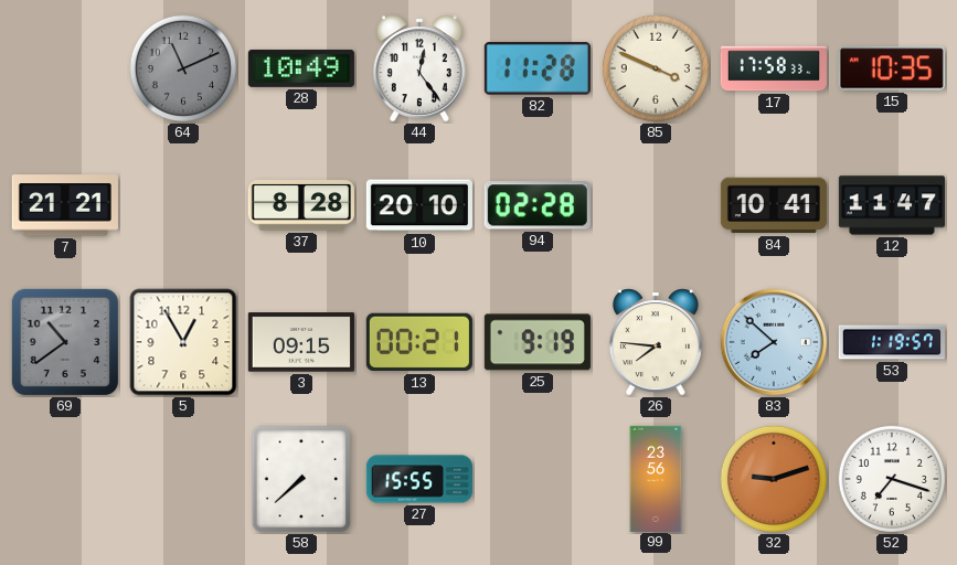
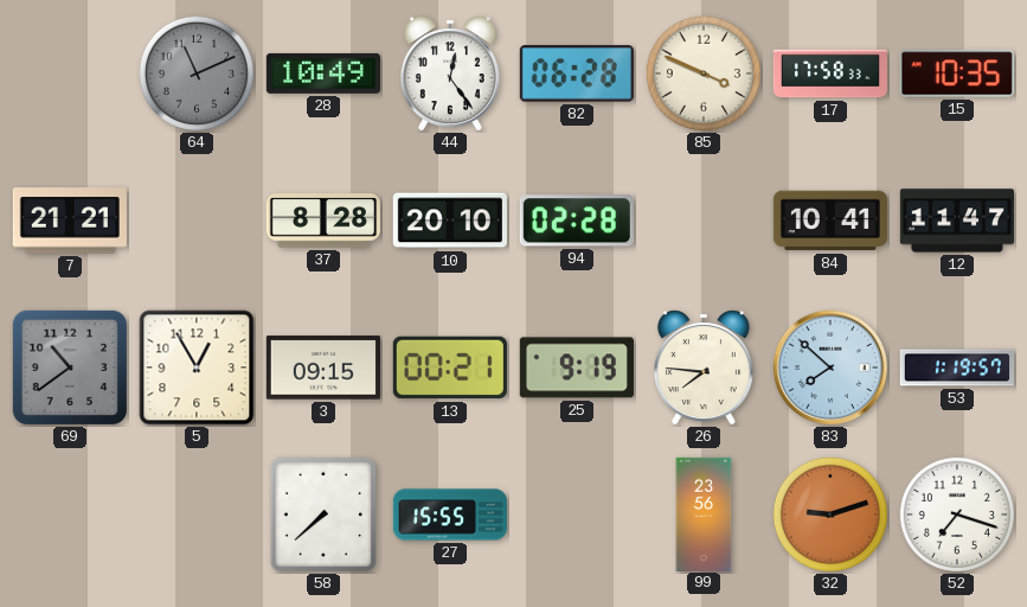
82: 11:28 -> 06:28 (577, 74)
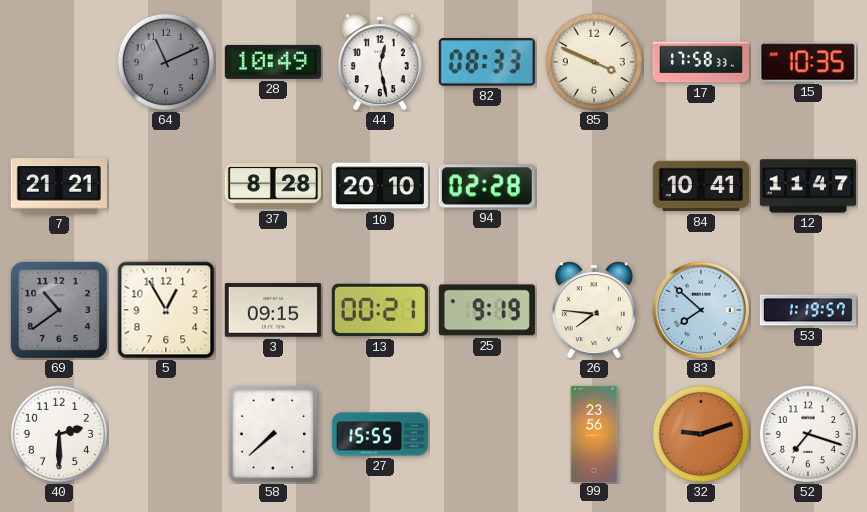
44: 12:24 -> 12:28 (380, 62)
82: 06:28 -> 08:33 (487, 62)
40: none -> 2:30 (59, 434)
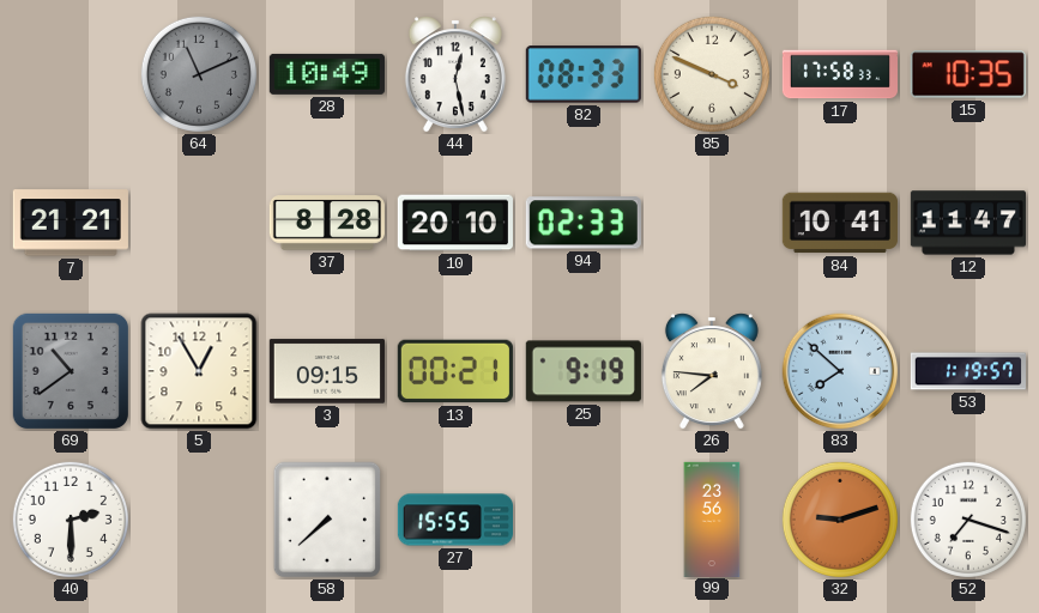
94: 02:28 -> 02:33 (584, 223)
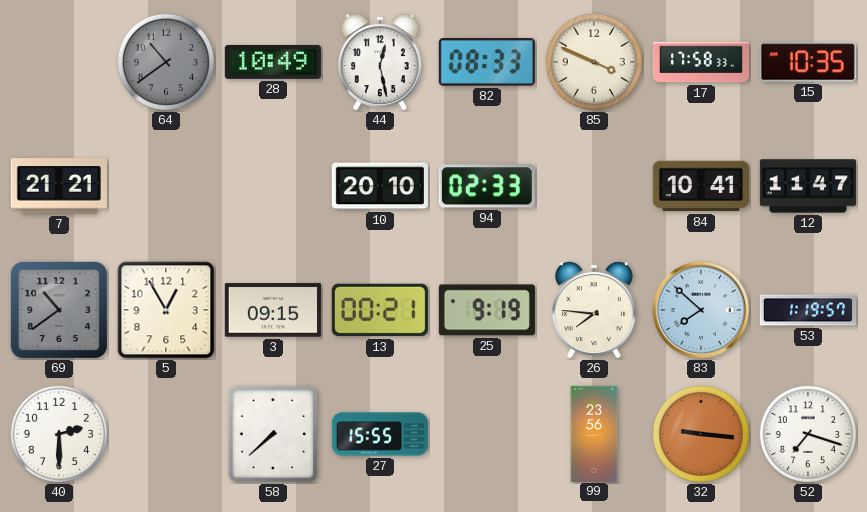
64: 11:11 -> 10:39 (166, 62)
37: 8:28 -> none (327, 223)
32: 9:12 -> 9:16 (701, 434)
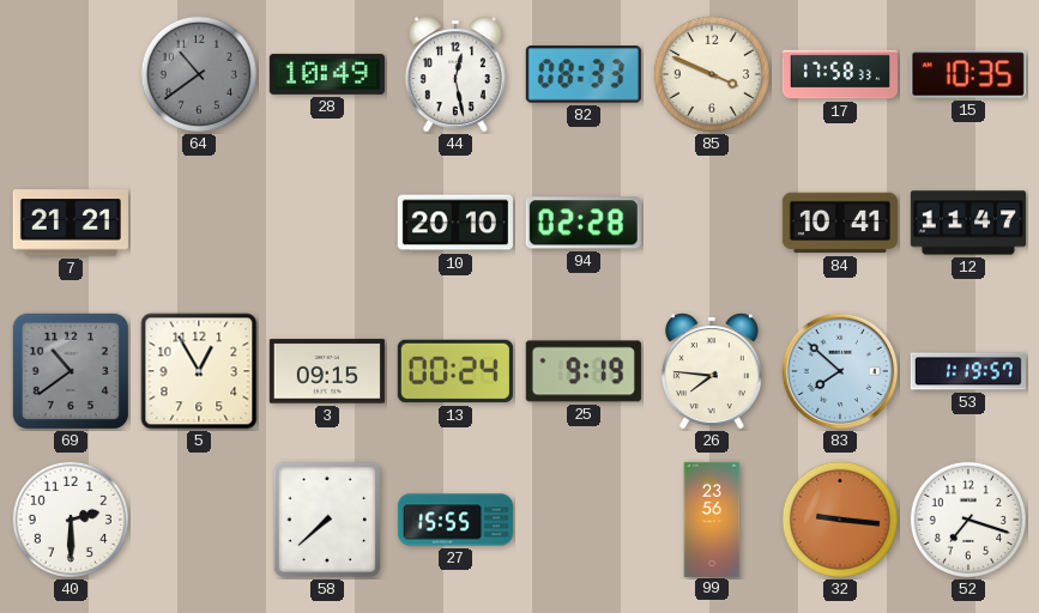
94: 02:33 -> 02:28 (584, 223)
13: 00:21 -> 00:24 (455, 371)
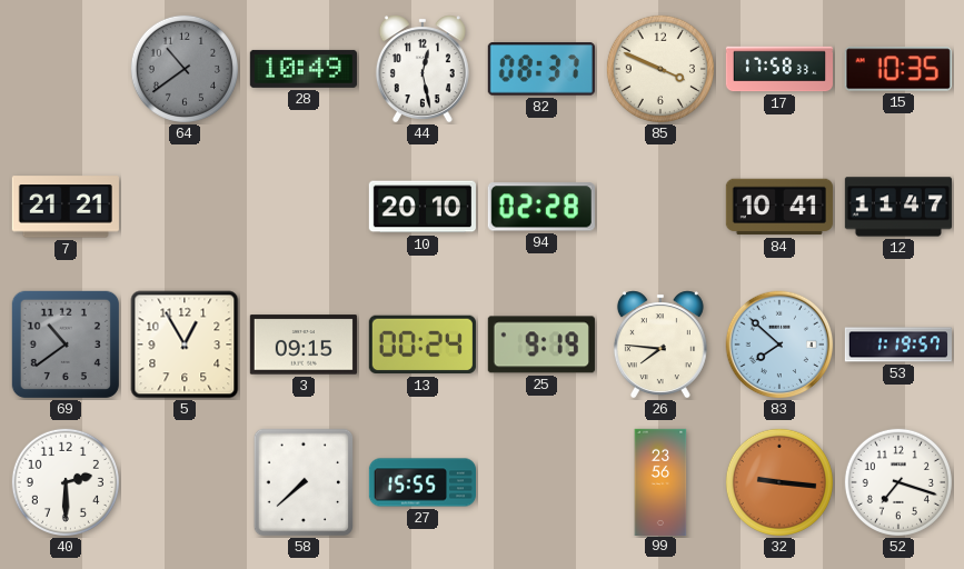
82: 08:33 -> 08:37 (541, 69)
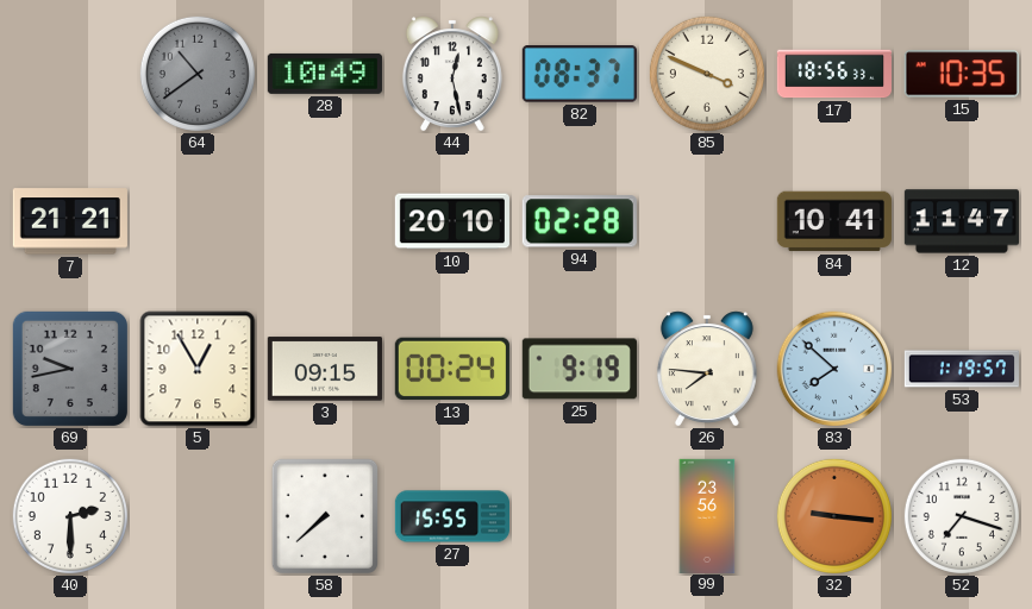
17: 17:58 -> 18:56 (833, 74)
69: 10:39 -> 9:43 (70, 369)
